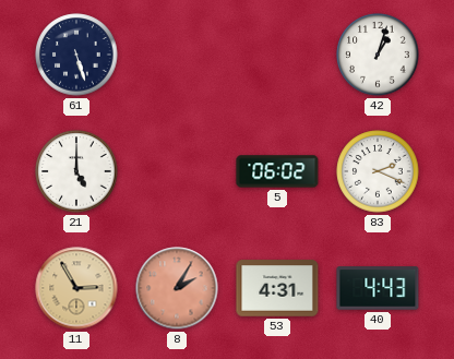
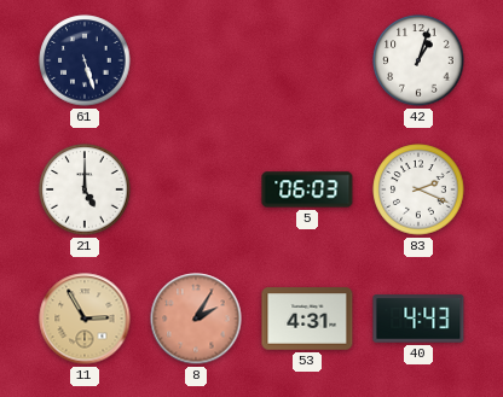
5: 06:02 -> 06:03 (307, 189)
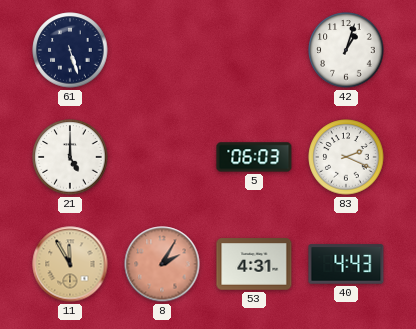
11: 2:55 -> 11:55 (70, 264)
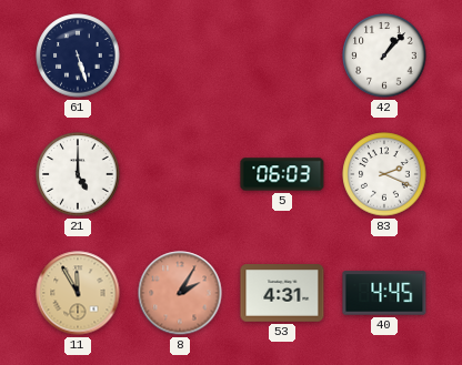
42: 1:03 -> 1:07 (384, 55)
40: 4:43 -> 4:45 (384, 293)
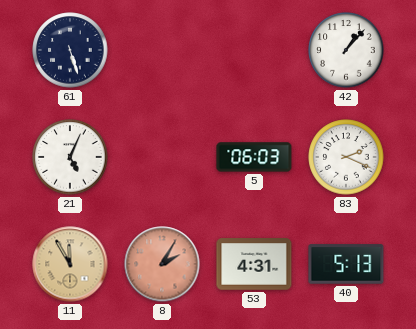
21: 5:00 -> 5:04 (70, 157)
40: 4:45 -> 5:13 (346, 264)
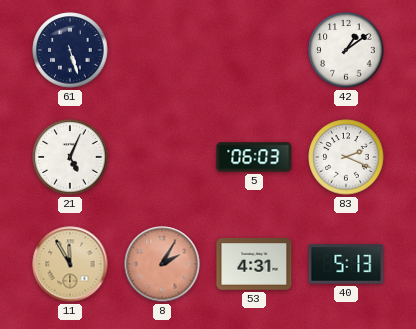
42: 1:07 -> 1:09 (346, 50)
